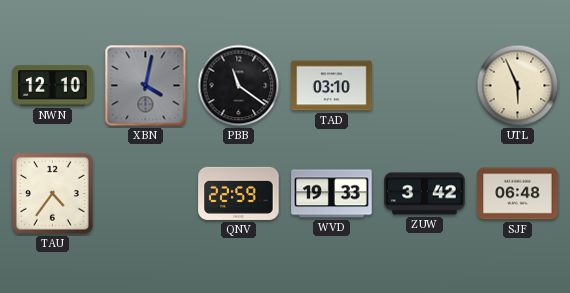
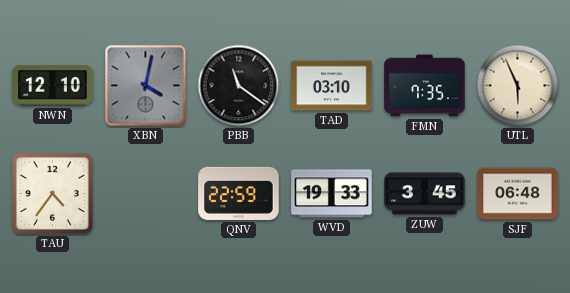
FMN: none -> 7:35 (425, 86)
ZUW: 3:42 -> 3:45 (425, 194)
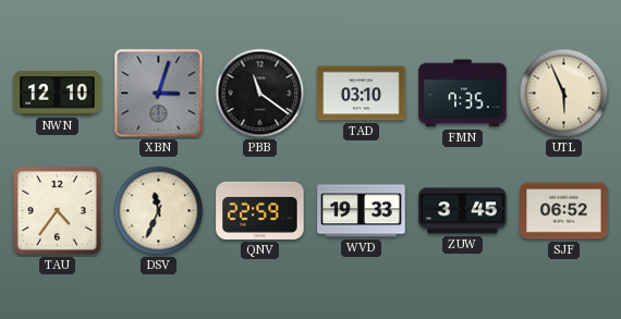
XBN: 4:02 -> 3:03 (159, 94)
DSV: none -> 11:34 (159, 211)
SJF: 06:48 -> 06:52 (564, 211)
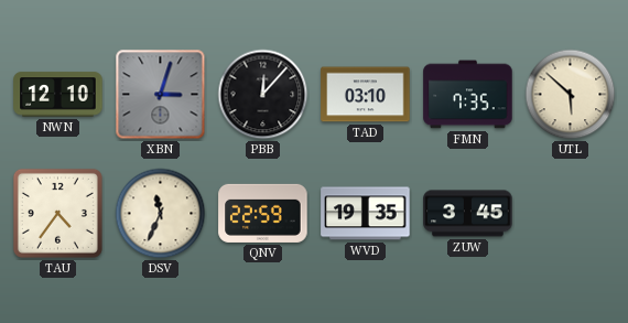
PBB: 11:21 -> 12:07 (263, 95)
UTL: 5:56 -> 5:52 (571, 95)
WVD: 19:33 -> 19:35 (366, 214)
SJF: 06:52 -> none (564, 211)
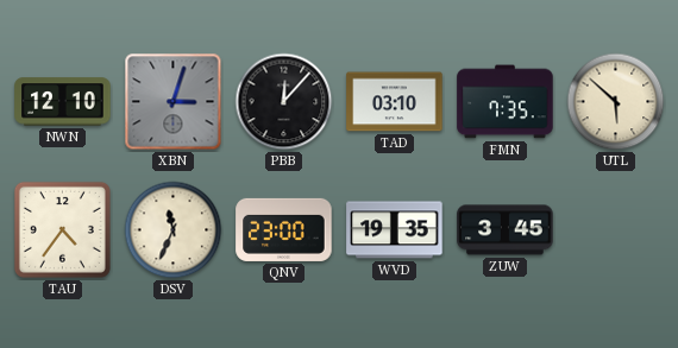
QNV: 22:59 -> 23:00 (284, 229)
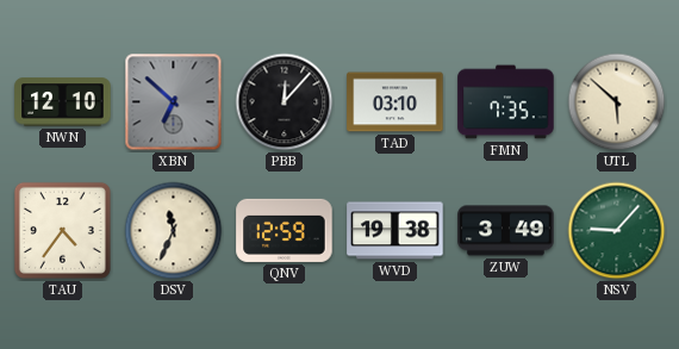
XBN: 3:03 -> 6:52 (174, 102)
QNV: 23:00 -> 12:59 (285, 230)
WVD: 19:35 -> 19:38 (395, 231)
ZUW: 3:45 -> 3:49 (506, 231)
NSV: none -> 9:07 (617, 231)
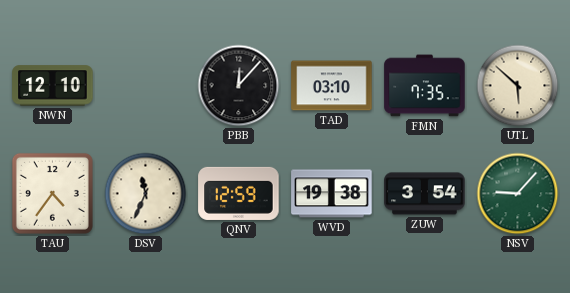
XBN: 6:52 -> none (174, 102)
ZUW: 3:49 -> 3:54 (425, 194)
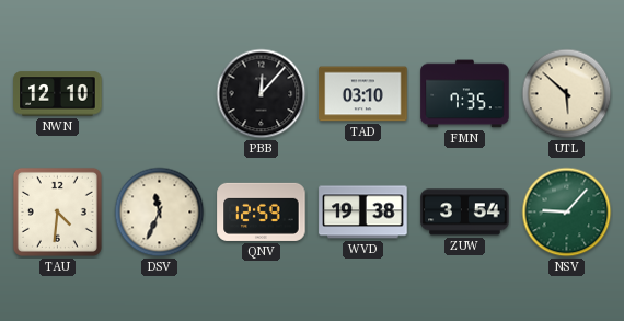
TAU: 4:36 -> 4:31 (57, 211)
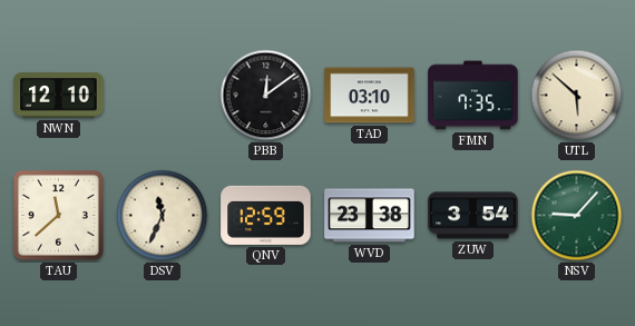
PBB: 12:07 -> 12:09 (266, 96)
TAU: 4:31 -> 11:38 (58, 215)
WVD: 19:38 -> 23:38 (370, 216)
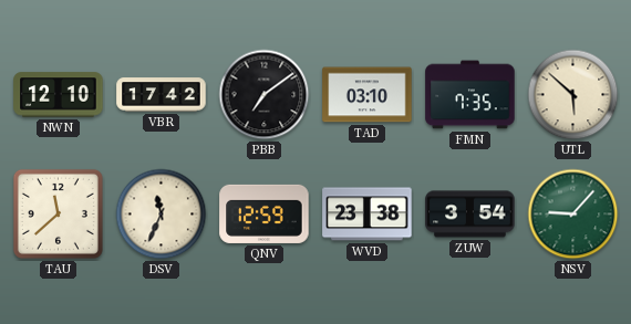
VBR: none -> 17:42 (162, 95)
PBB: 12:09 -> 7:09 (265, 95)
